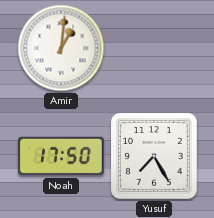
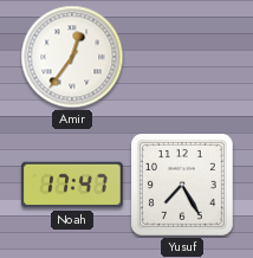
Amir: 1:01 -> 12:36 (72, 57)
Noah: 17:50 -> 17:47 (73, 185)
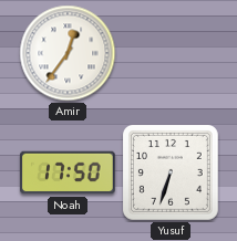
Noah: 17:47 -> 17:50 (69, 172)
Yusuf: 7:25 -> 6:33 (171, 172)
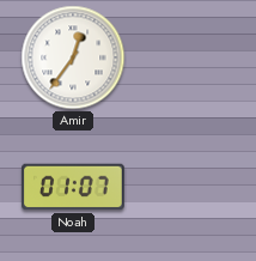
Noah: 17:50 -> 01:07 (74, 187)
Yusuf: 6:33 -> none (171, 172)
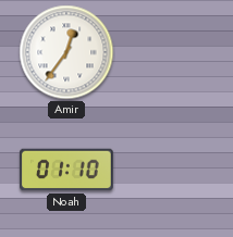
Noah: 01:07 -> 01:10 (68, 170)
